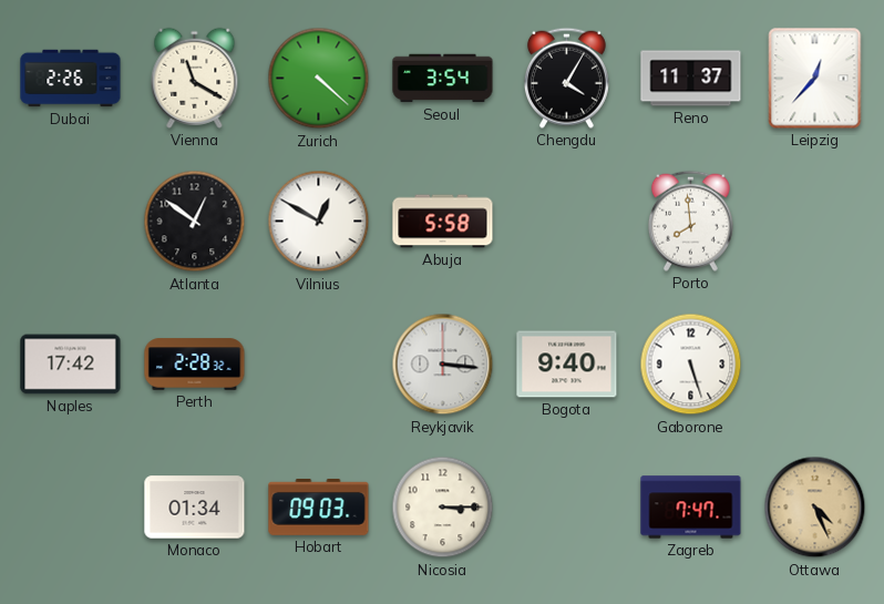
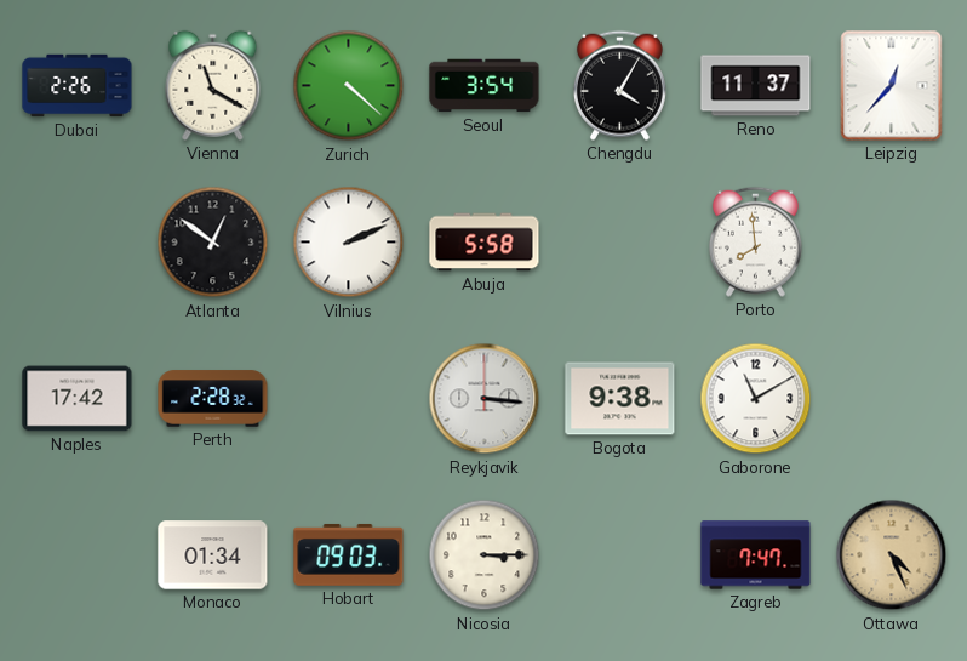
Vilnius: 12:50 -> 2:11 (349, 243)
Bogota: 9:40 -> 9:38 (620, 399)
Gaborone: 5:27 -> 11:10 (756, 399)
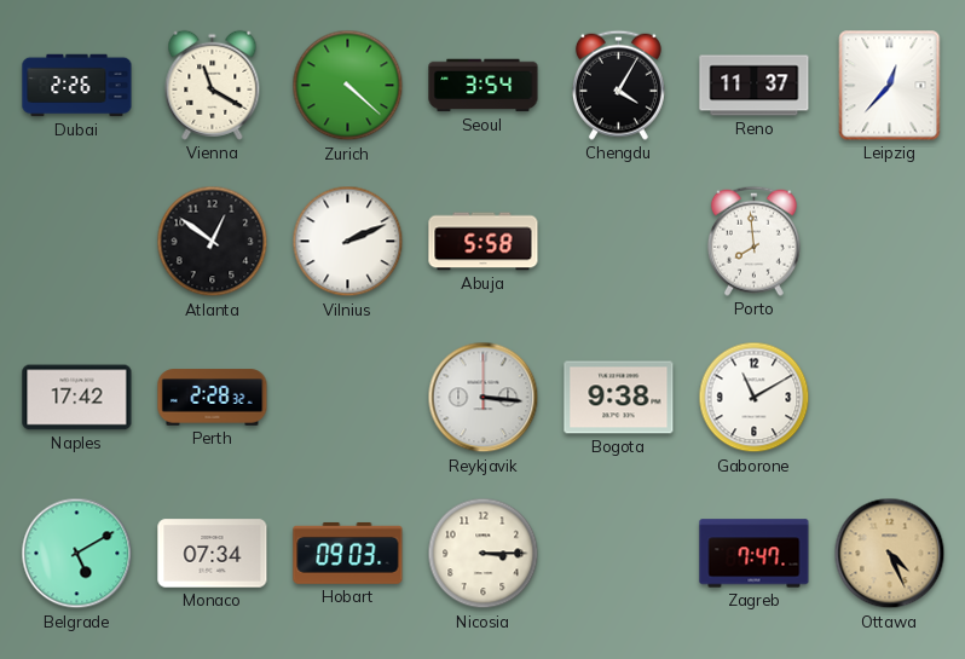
Belgrade: none -> 5:10 (77, 554)
Monaco: 01:34 -> 07:34 (213, 554)
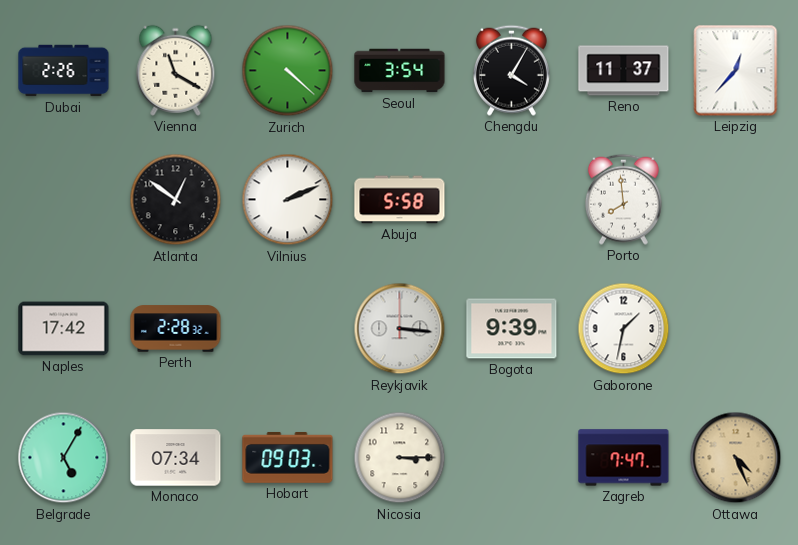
Bogota: 9:38 -> 9:39 (512, 329)
Gaborone: 11:10 -> 1:32 (624, 329)
Belgrade: 5:10 -> 5:05 (64, 458)
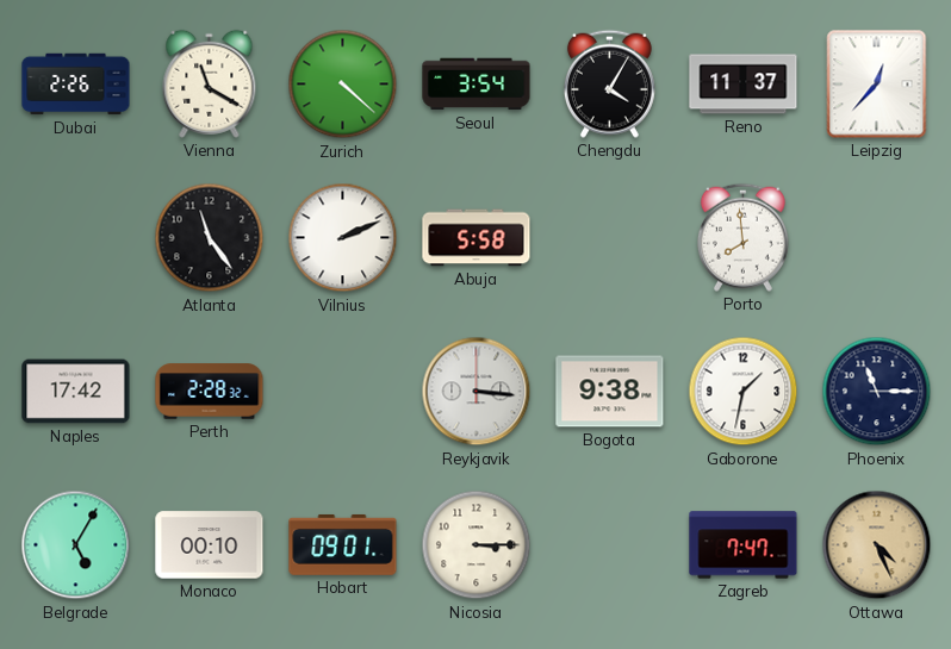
Atlanta: 12:51 -> 11:24 (210, 238)
Bogota: 9:39 -> 9:38 (610, 392)
Phoenix: none -> 11:15 (877, 392)
Monaco: 07:34 -> 00:10 (210, 545)
Hobart: 09:03 -> 09:01 (343, 544)
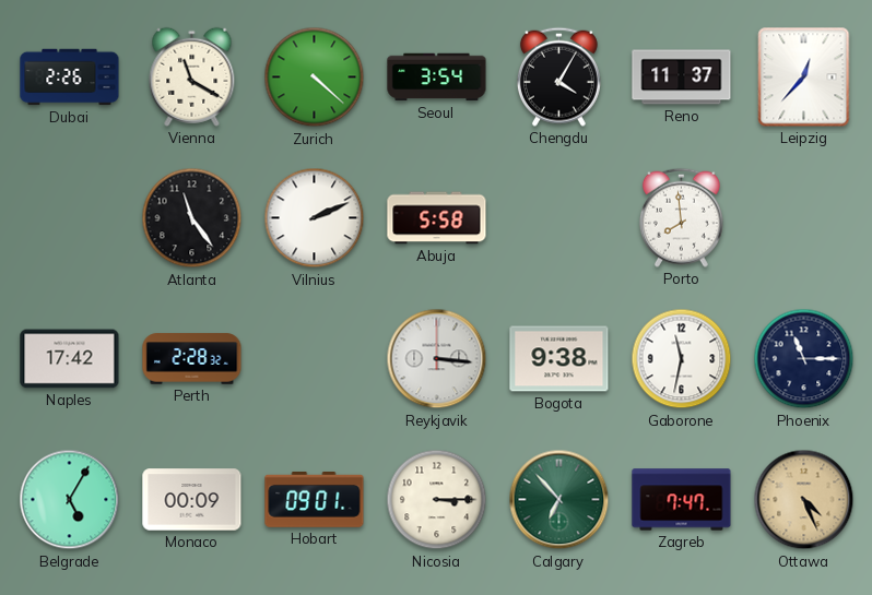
Gaborone: 1:32 -> 11:32 (682, 359)
Monaco: 00:10 -> 00:09 (192, 500)
Calgary: none -> 6:53 (559, 500)
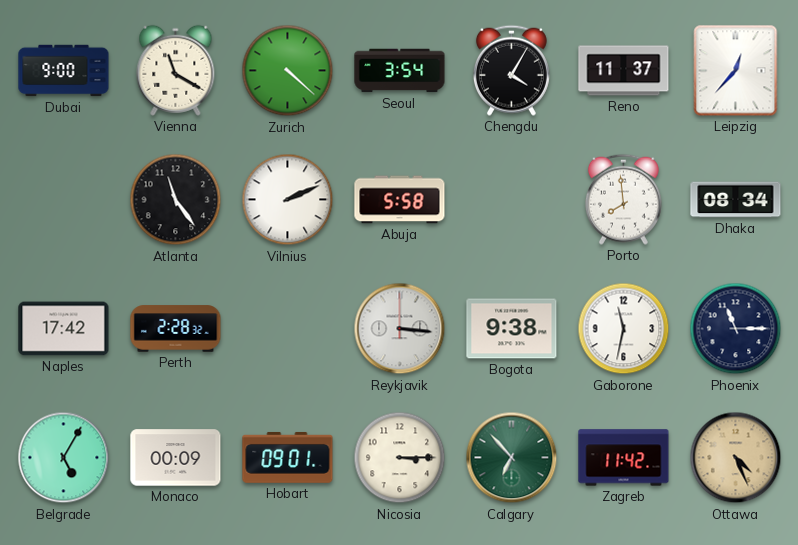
Dubai: 2:26 -> 9:00 (64, 71)
Dhaka: none -> 08:34 (736, 200)
Zagreb: 7:47 -> 11:42 (624, 458)
